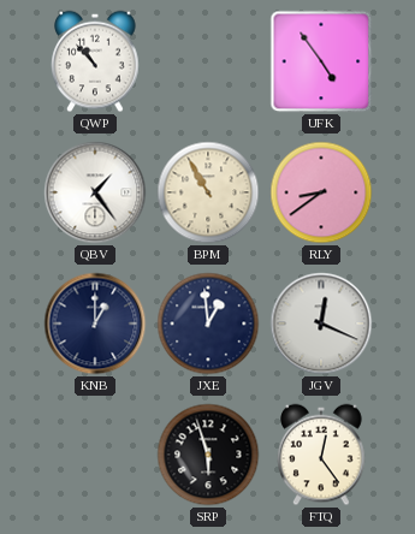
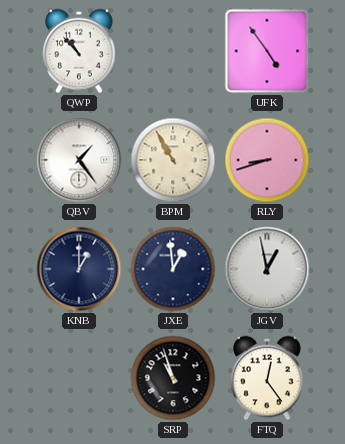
RLY: 8:39 -> 8:42 (267, 160)
JGV: 12:19 -> 12:58 (267, 269)
SRP: 5:57 -> 10:57 (173, 378)
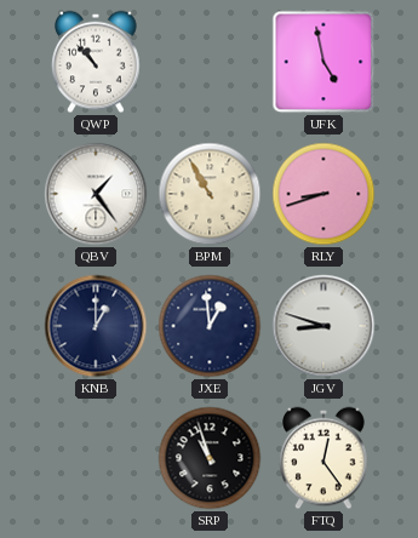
UFK: 4:54 -> 4:58 (323, 62)
JGV: 12:58 -> 8:48 (323, 326)
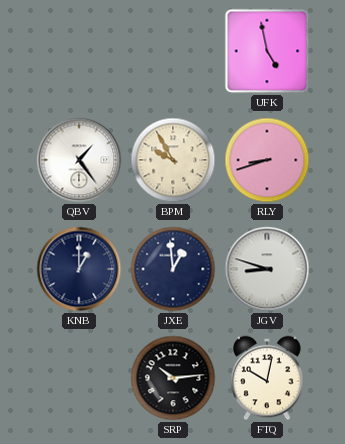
QWP: 10:53 -> none (96, 62)
BPM: 10:55 -> 9:55 (173, 160)
SRP: 10:57 -> 10:14 (173, 378)
FTQ: 12:24 -> 10:02 (267, 378)
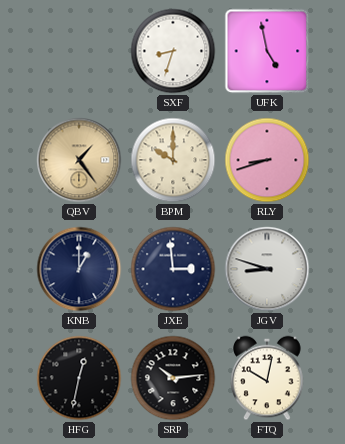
SXF: none -> 8:33 (173, 51)
QBV dial: white -> champagne (79, 160)
BPM: 9:55 -> 10:00 (173, 160)
JXE: 12:59 -> 2:59 (173, 269)
HFG: none -> 12:32 (79, 378)
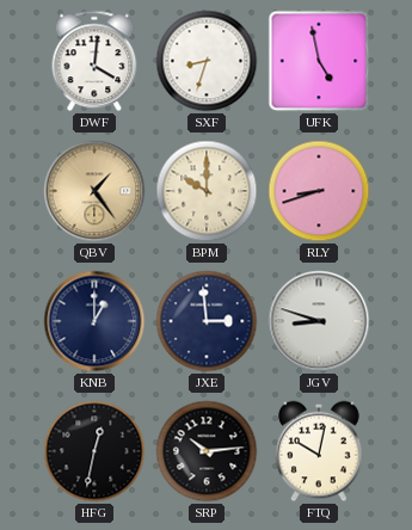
DWF: none -> 4:01 (94, 61)
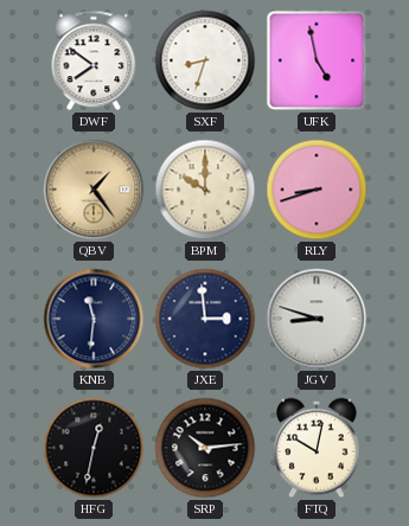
DWF: 4:01 -> 7:51 (94, 60)
KNB: 1:00 -> 11:31 (94, 319)
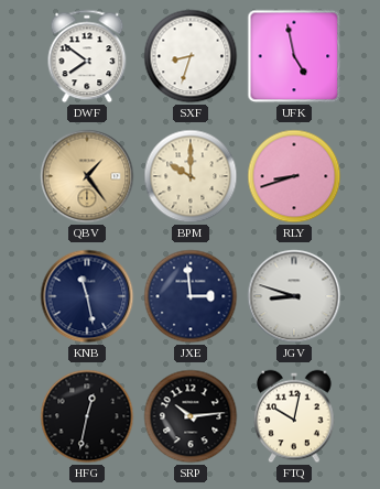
KNB: 11:31 -> 11:28 (87, 296)
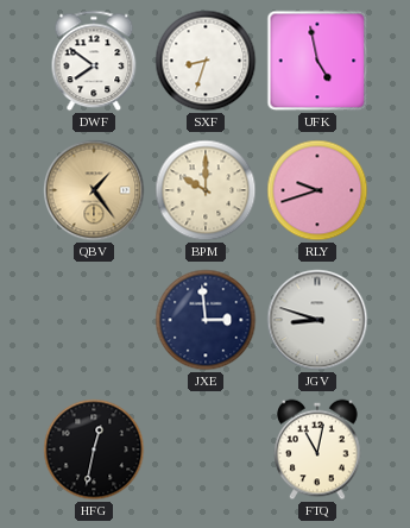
RLY: 8:42 -> 9:42 (317, 190)
KNB: 11:28 -> none (87, 296)
SRP: 10:14 -> none (191, 416)
FTQ: 10:02 -> 11:02 (317, 450)
